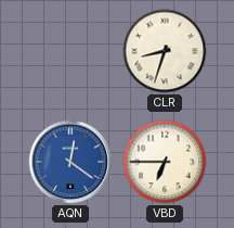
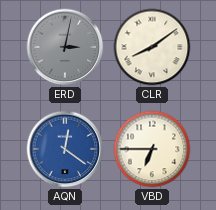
ERD: none -> 3:02 (65, 47)
CLR: 8:33 -> 8:09 (152, 47)
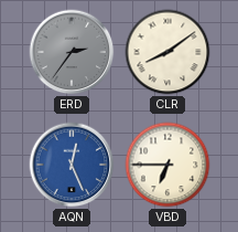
ERD: 3:02 -> 2:36 (72, 52)
AQN: 12:21 -> 12:26 (72, 165)
